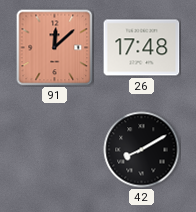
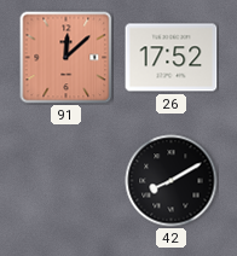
26: 17:48 -> 17:52 (172, 58)
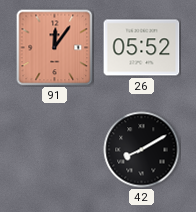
91: 12:08 -> 12:06 (55, 48)
26: 17:52 -> 05:52 (142, 48)
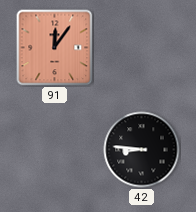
26: 05:52 -> none (142, 48)
42: 8:10 -> 8:46 (142, 150)
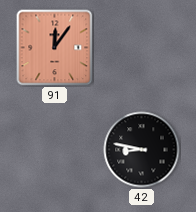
42: 8:46 -> 8:47 (142, 150)
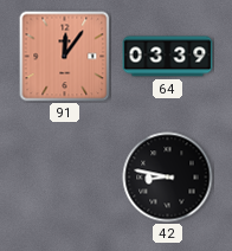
64: none -> 03:39 (168, 57)
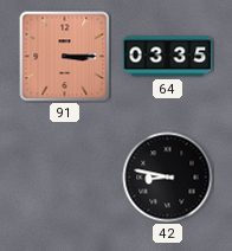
91: 12:06 -> 3:15 (65, 57)
64: 03:39 -> 03:35 (168, 57)
